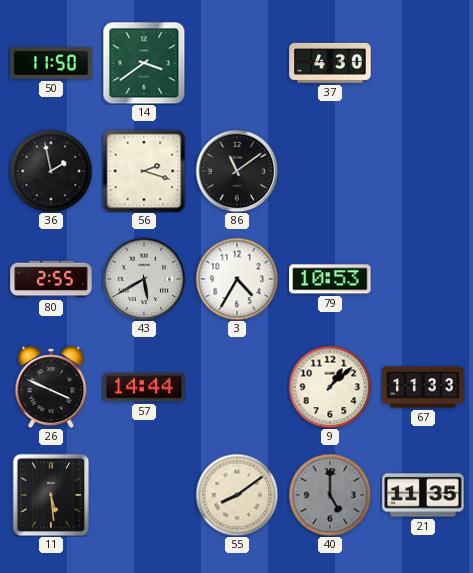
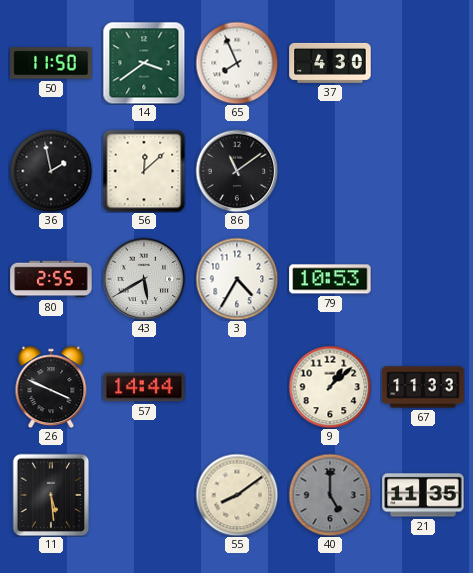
65: none -> 7:56 (237, 63)
56: 2:18 -> 12:08 (144, 171)
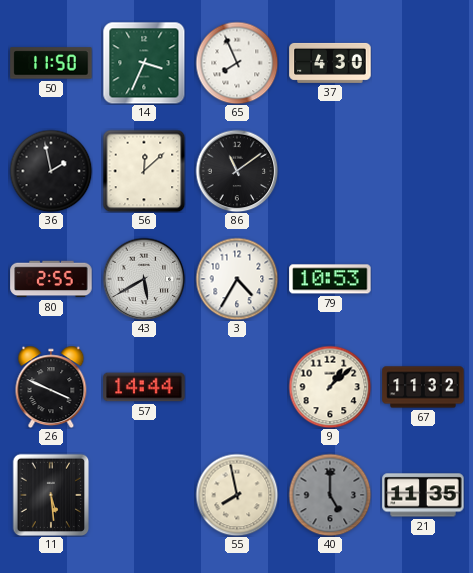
14: 3:39 -> 3:34 (144, 63)
67: 11:33 -> 11:32 (423, 387)
55: 8:09 -> 7:58 (237, 495)
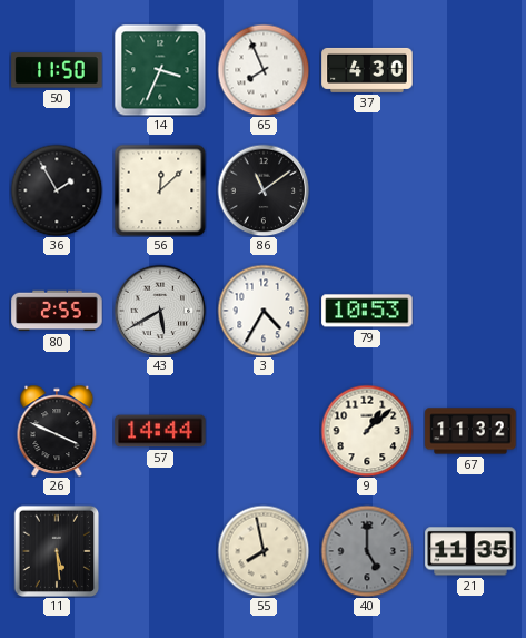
36: 1:58 -> 1:55 (57, 190)
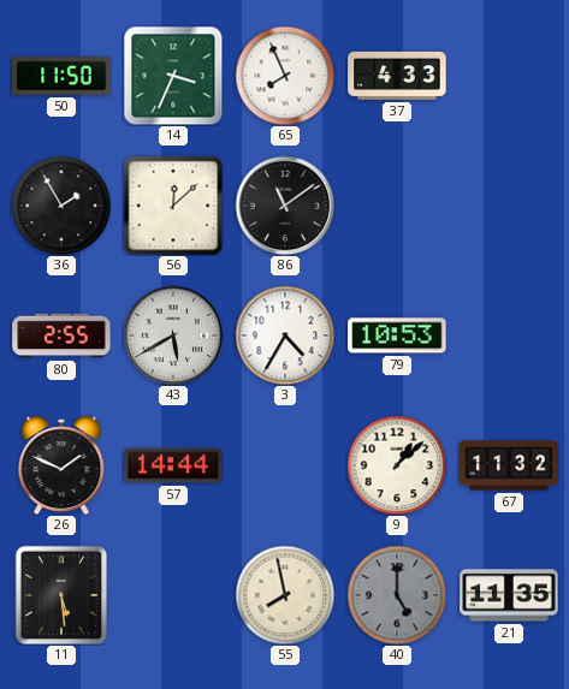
37: 4:30 -> 4:33 (397, 76)
26: 3:49 -> 1:49 (61, 465)
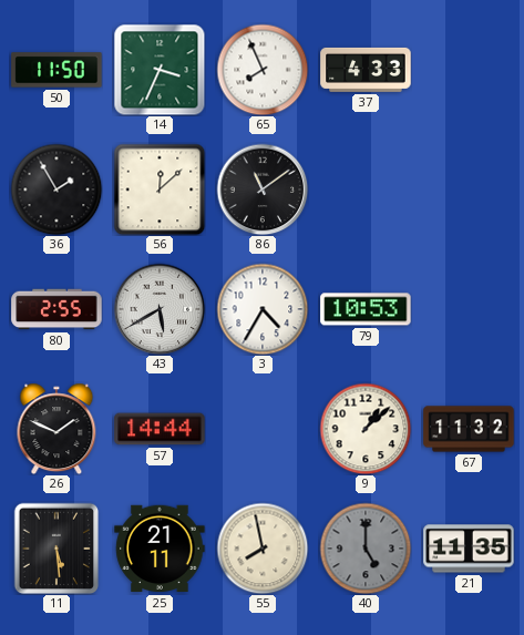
25: none -> 21:11 (160, 549)
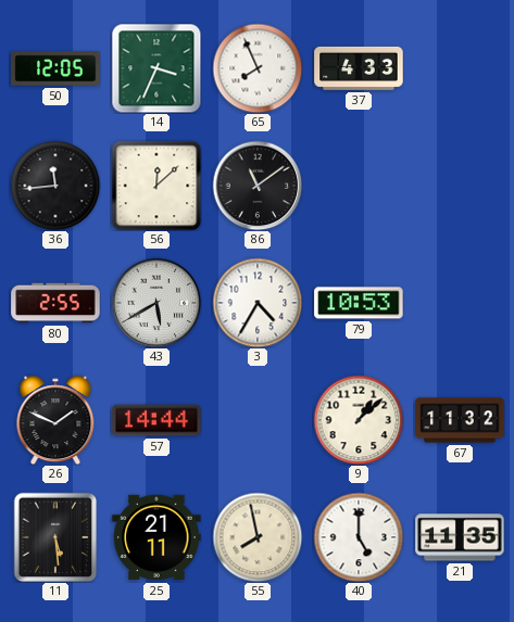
50: 11:50 -> 12:05 (55, 68)
36: 1:55 -> 11:44 (55, 186)
40 dial: grey -> white (359, 537)
